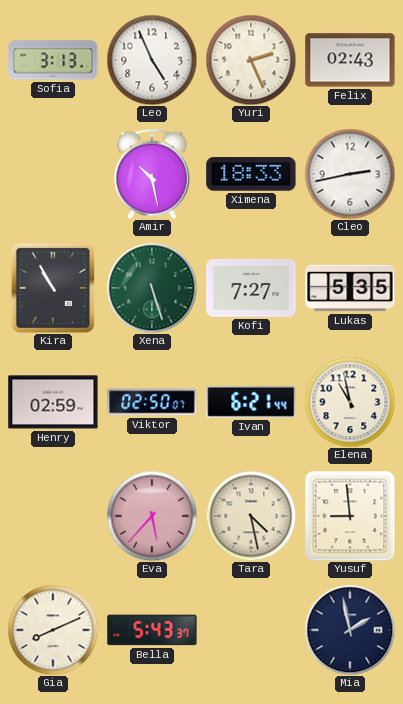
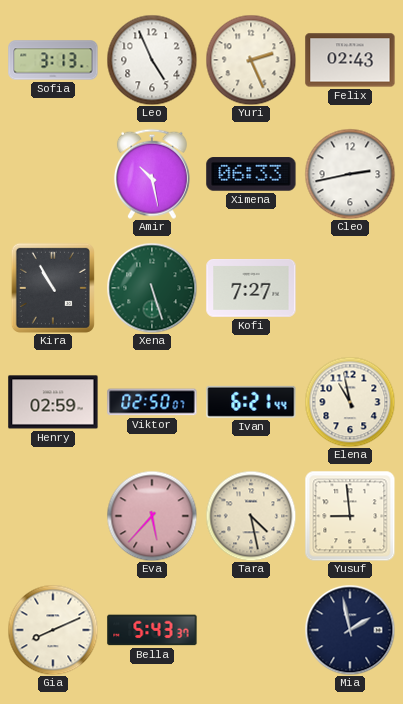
Ximena: 18:33 -> 06:33 (251, 174)
Lukas: 5:35 -> none (350, 288)
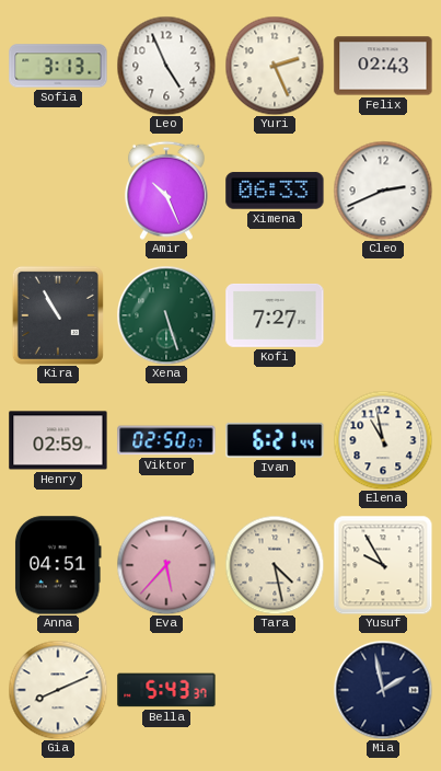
Amir: 10:28 -> 10:26 (166, 191)
Cleo: 2:43 -> 2:41 (383, 191)
Anna: none -> 04:51 (58, 565)
Yusuf: 8:59 -> 9:55 (383, 565)
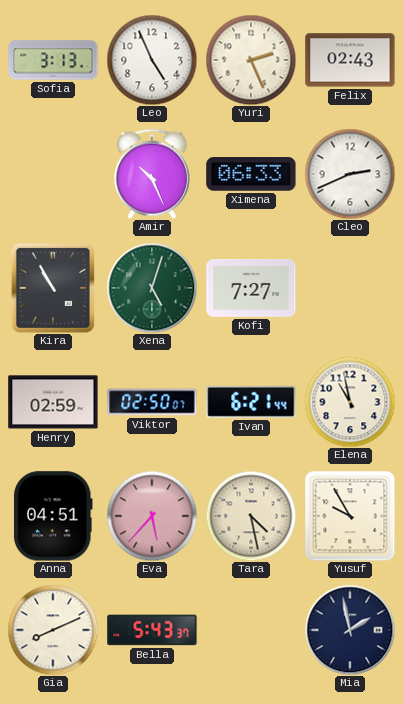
Xena: 5:27 -> 5:03 (152, 288)
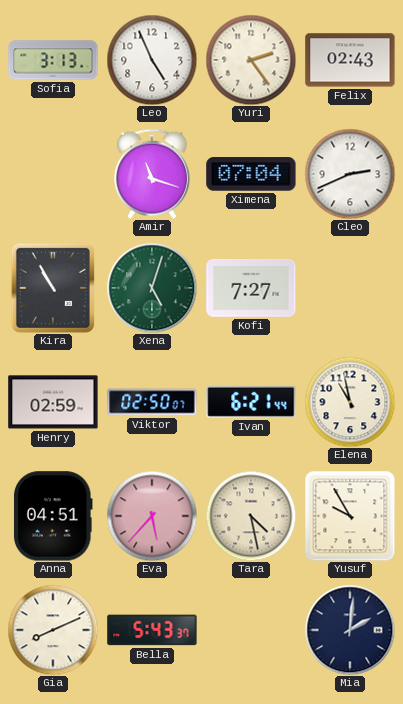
Yuri: 2:26 -> 2:24 (251, 60)
Amir: 10:26 -> 11:18 (152, 174)
Ximena: 06:33 -> 07:04 (251, 174)
Mia: 1:58 -> 2:01 (350, 630)
